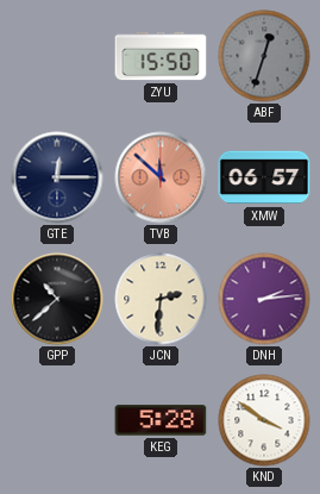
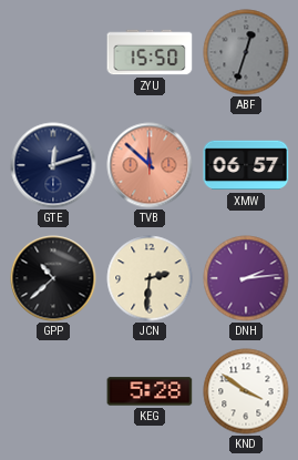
GTE: 12:15 -> 12:12 (53, 165)
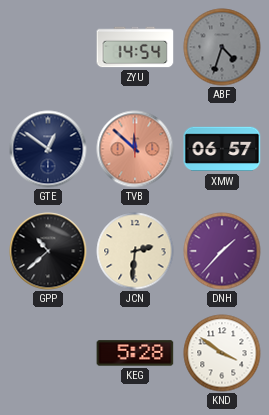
ZYU: 15:50 -> 14:54 (135, 47)
ABF: 12:33 -> 4:33 (222, 47)
GTE: 12:12 -> 12:51 (48, 149)
DNH: 2:14 -> 1:37 (222, 251)
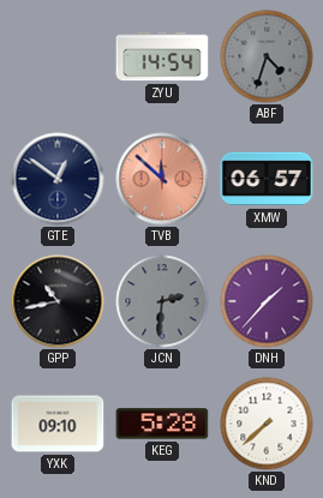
GPP: 10:38 -> 10:43 (58, 301)
JCN dial: cream -> grey (162, 301)
YXK: none -> 09:10 (58, 424)
KND: 3:51 -> 7:38 (267, 424)
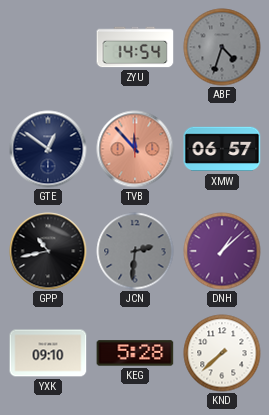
TVB: 11:52 -> 11:53 (135, 149)
DNH: 1:37 -> 1:08 (222, 251)
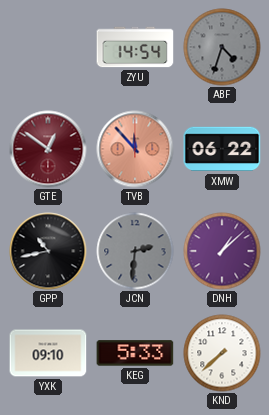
GTE dial: navy -> burgundy (48, 149)
XMW: 06:57 -> 06:22 (222, 149)
KEG: 5:28 -> 5:33 (135, 353)
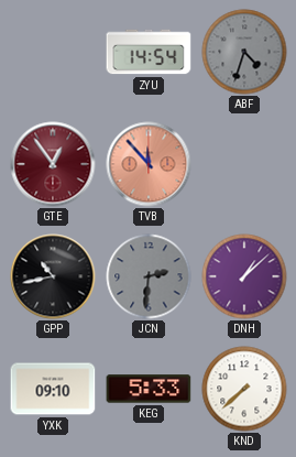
GTE: 12:51 -> 12:54 (53, 164)
XMW: 06:22 -> none (222, 149)
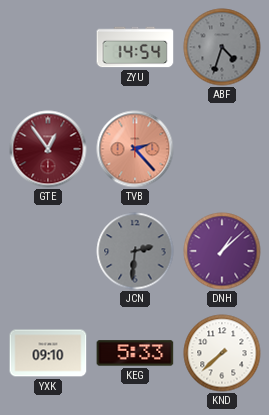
TVB: 11:53 -> 2:23 (135, 149)
GPP: 10:43 -> none (53, 276)
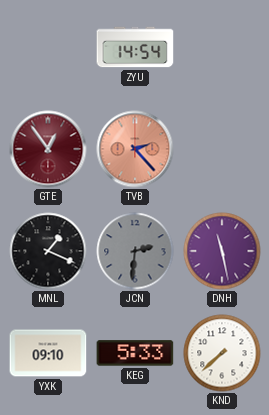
ABF: 4:33 -> none (222, 47)
MNL: none -> 1:19 (48, 251)
DNH: 1:08 -> 11:28 (222, 251)
